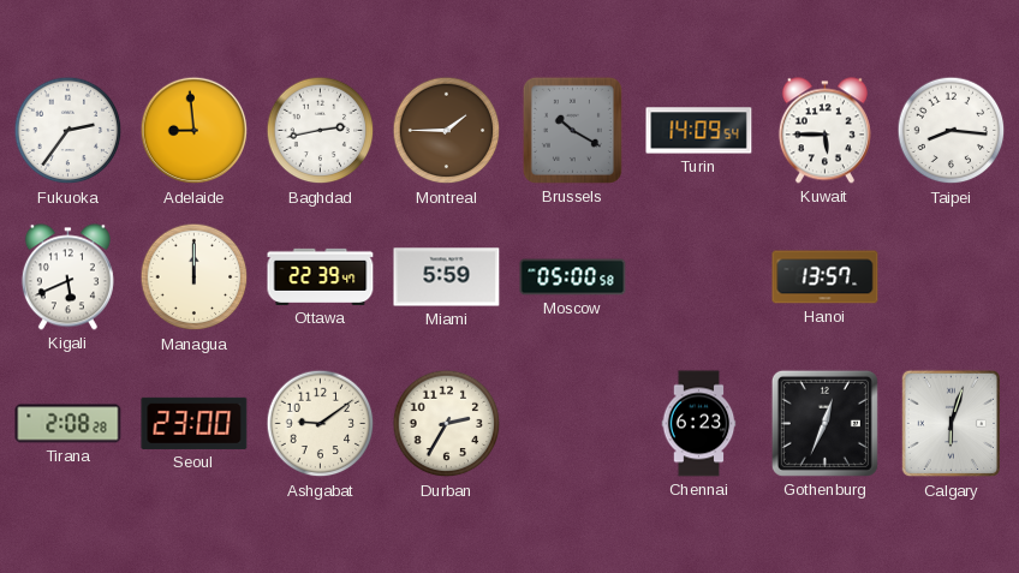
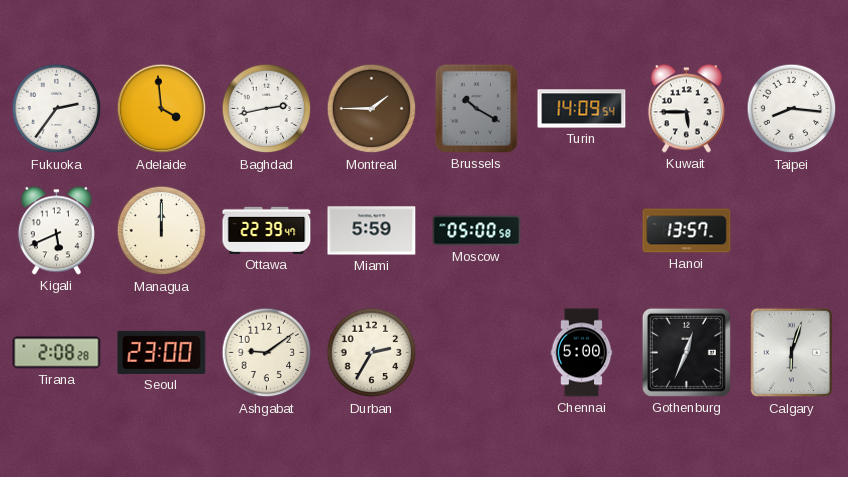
Adelaide: 8:59 -> 3:59 (162, 109)
Chennai: 6:23 -> 5:00 (582, 353)
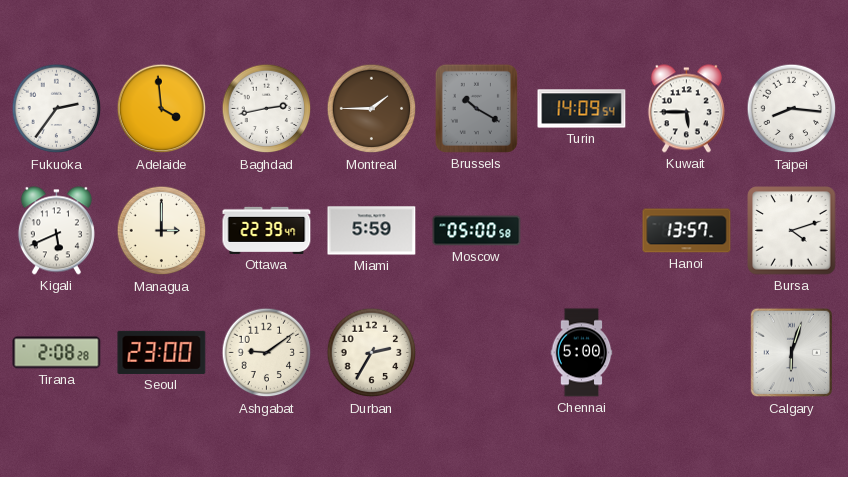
Managua: 12:00 -> 3:00 (162, 231)
Bursa: none -> 4:12 (792, 231)
Gothenburg: 12:34 -> none (686, 352)
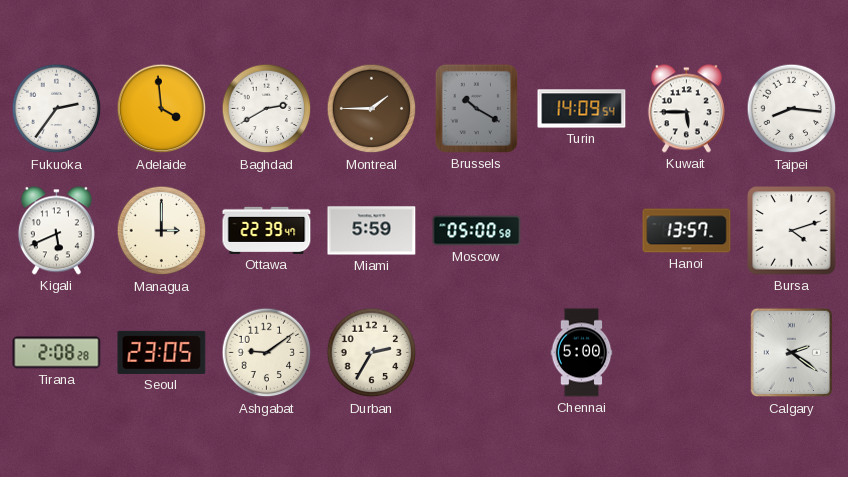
Baghdad: 2:43 -> 2:40 (267, 109)
Seoul: 23:00 -> 23:05 (162, 352)
Calgary: 6:03 -> 2:21 (792, 353)
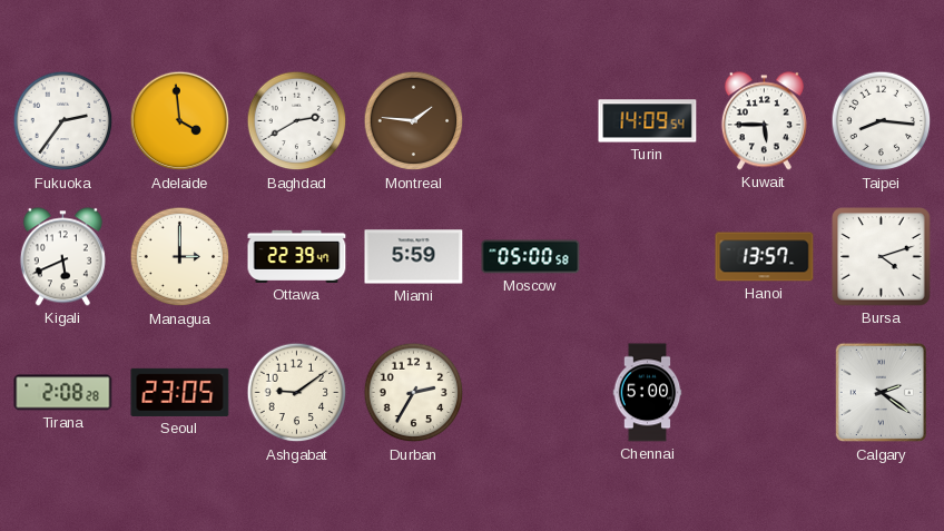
Montreal: 1:45 -> 1:46 (414, 121)
Brussels: 10:20 -> none (476, 108)
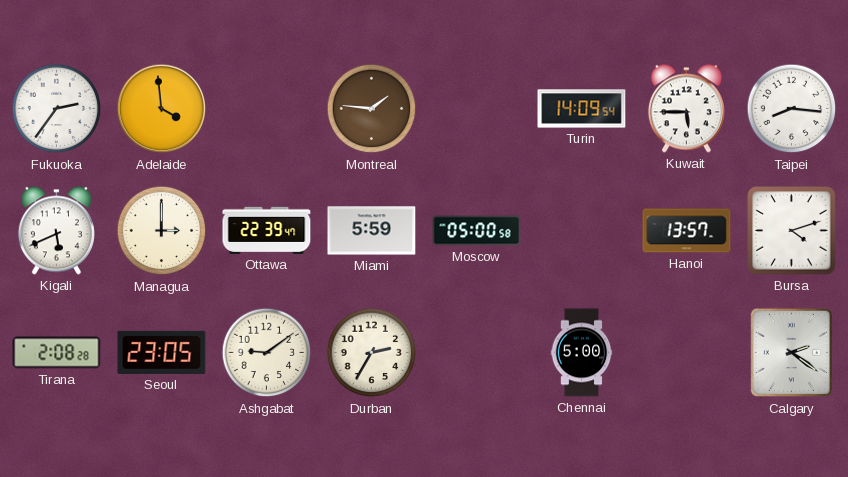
Baghdad: 2:40 -> none (297, 121)
